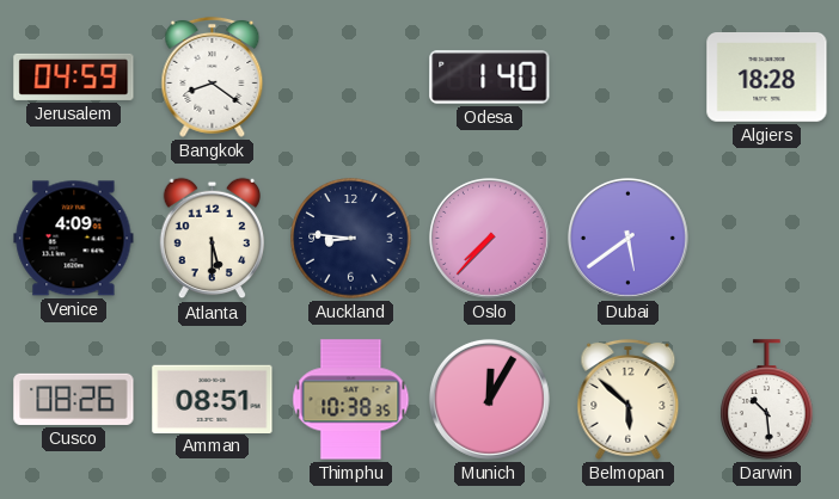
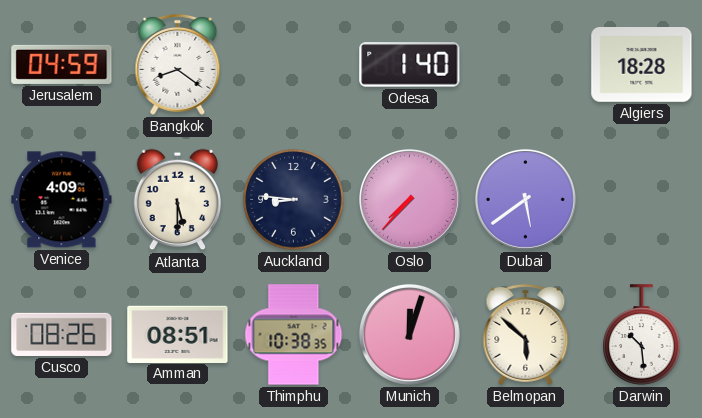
Munich: 12:05 -> 12:03 (409, 334)
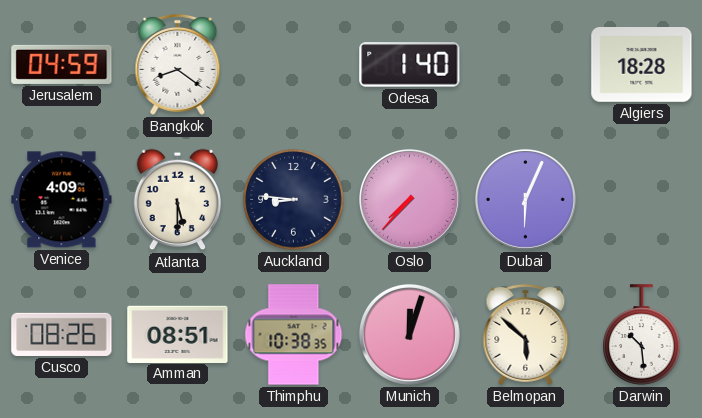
Dubai: 5:39 -> 6:04 (525, 199)
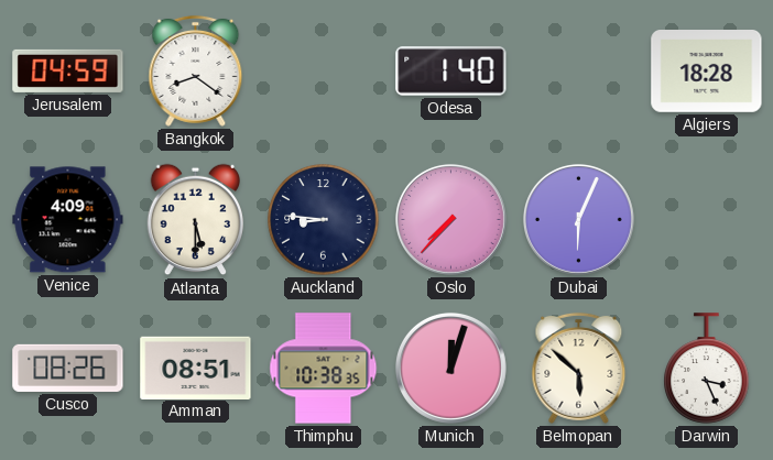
Darwin: 10:29 -> 3:26 (707, 369)
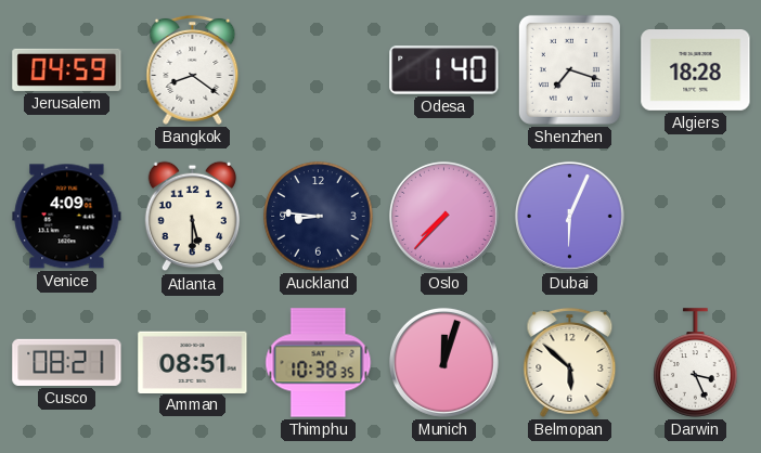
Shenzhen: none -> 7:18 (569, 69)
Cusco: 08:26 -> 08:21 (67, 362)
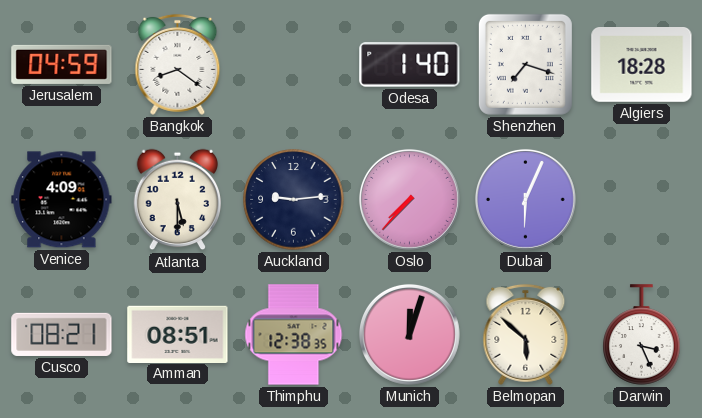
Auckland: 8:46 -> 9:14 (294, 200)
Thimphu: 10:38 -> 12:38 (294, 335)
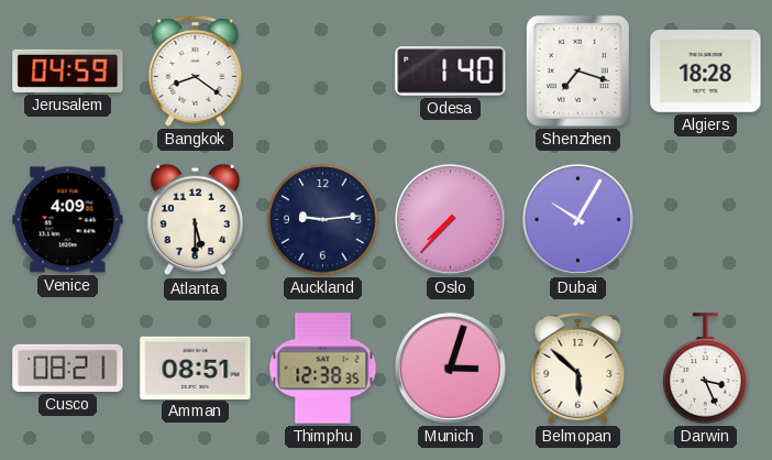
Dubai: 6:04 -> 10:05 (577, 219)
Munich: 12:03 -> 3:03 (450, 368)
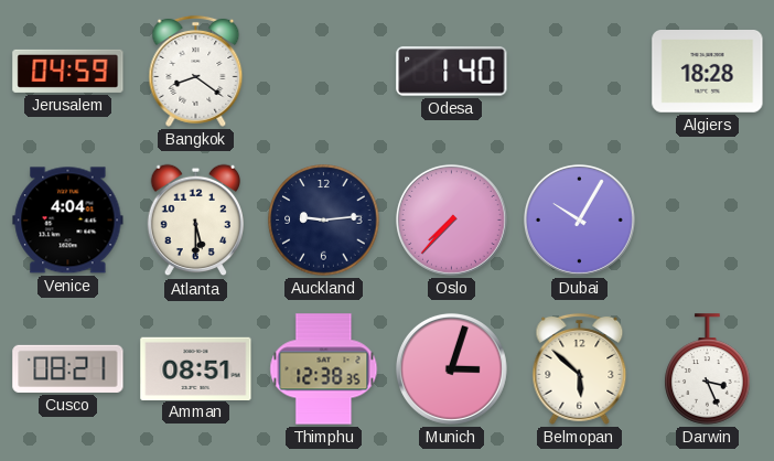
Shenzhen: 7:18 -> none (577, 70)
Venice: 4:09 -> 4:04 (68, 221)
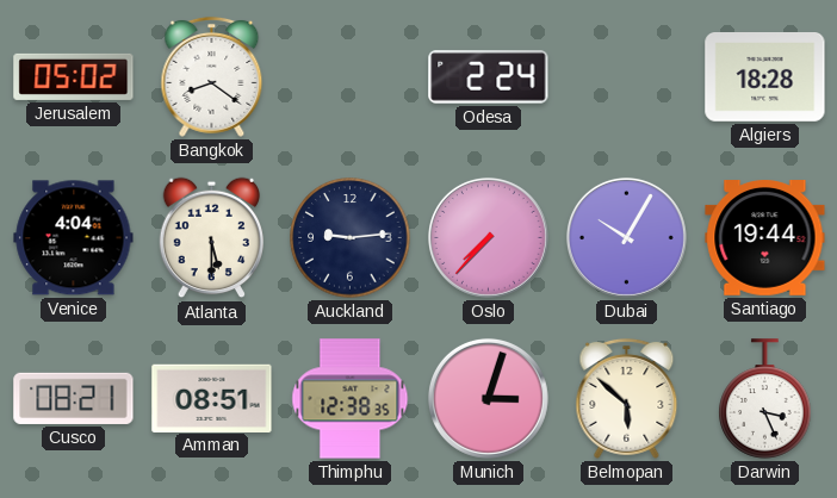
Jerusalem: 04:59 -> 05:02 (74, 76)
Odesa: 1:40 -> 2:24 (489, 77)
Santiago: none -> 19:44 (765, 238)
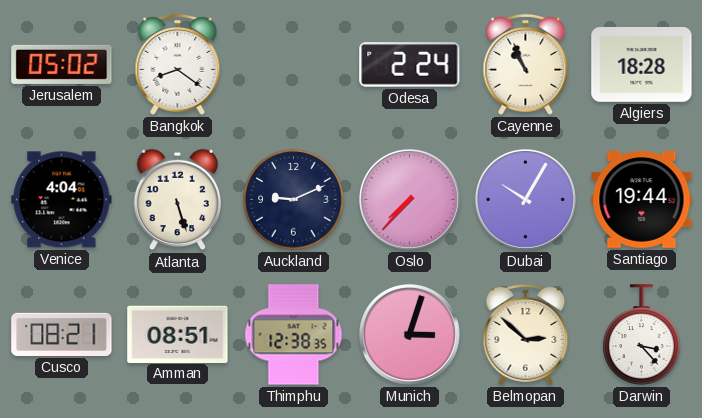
Cayenne: none -> 10:56 (526, 64)
Atlanta: 5:30 -> 5:27 (177, 200)
Auckland: 9:14 -> 9:11 (294, 200)
Belmopan: 5:52 -> 2:52 (526, 334)
Darwin: 3:26 -> 3:23 (642, 335)
